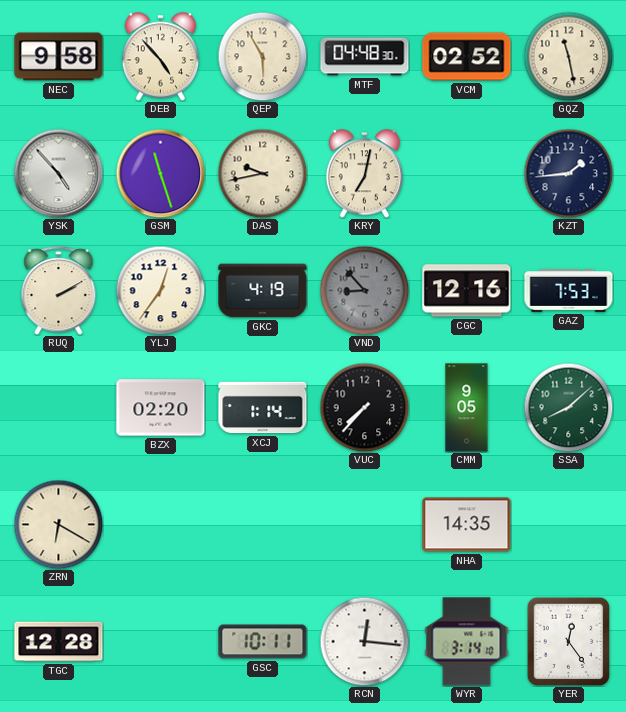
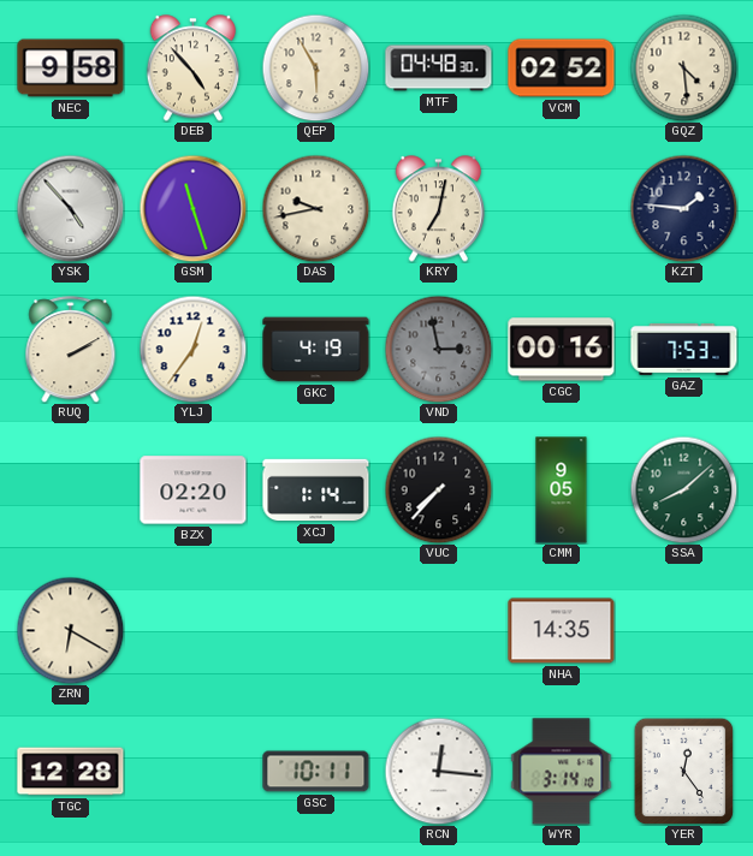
GQZ: 11:28 -> 4:29 (683, 67)
KZT: 1:44 -> 1:46 (683, 208)
VND: 8:53 -> 2:58 (438, 349)
CGC: 12:16 -> 00:16 (562, 350)
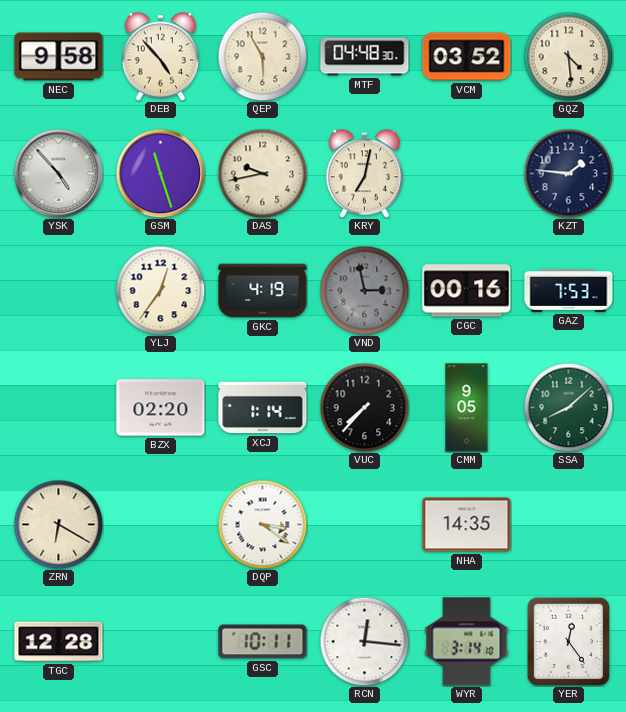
VCM: 02:52 -> 03:52 (467, 57)
RUQ: 2:10 -> none (71, 350)
DQP: none -> 3:21 (262, 524)
